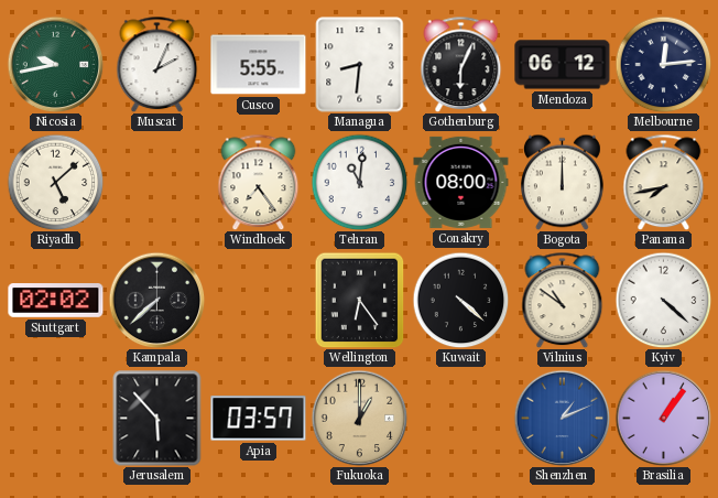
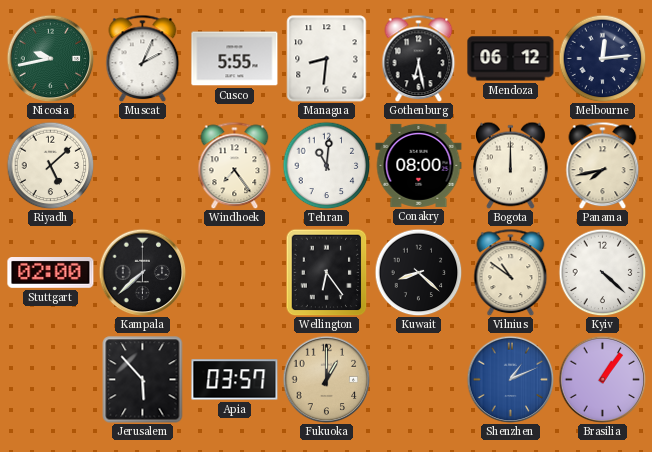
Gothenburg: 6:04 -> 6:28 (419, 58)
Stuttgart: 02:02 -> 02:00 (51, 273)
Kuwait: 4:22 -> 8:22 (418, 272)
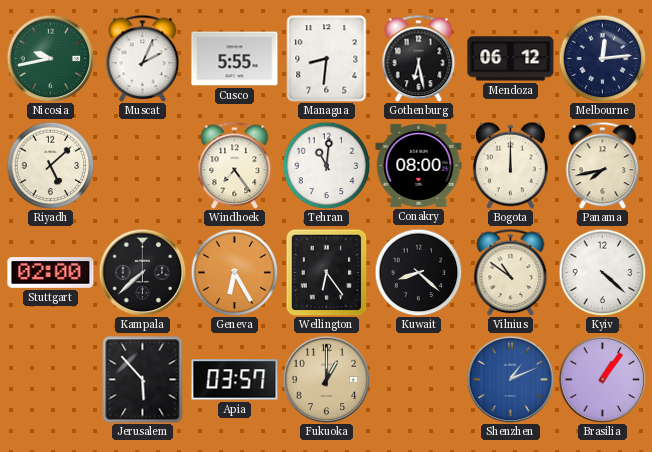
Geneva: none -> 6:25 (234, 272)
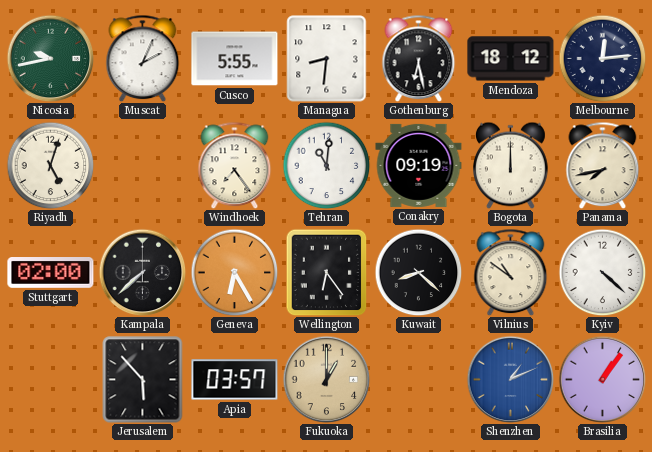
Mendoza: 06:12 -> 18:12 (511, 59)
Riyadh: 5:08 -> 5:03 (50, 165)
Conakry: 08:00 -> 09:19 (419, 165)
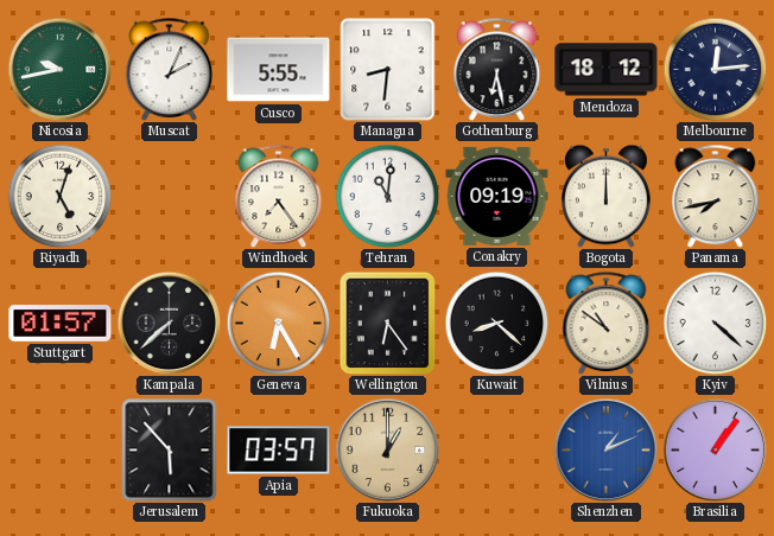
Stuttgart: 02:00 -> 01:57 (61, 324)
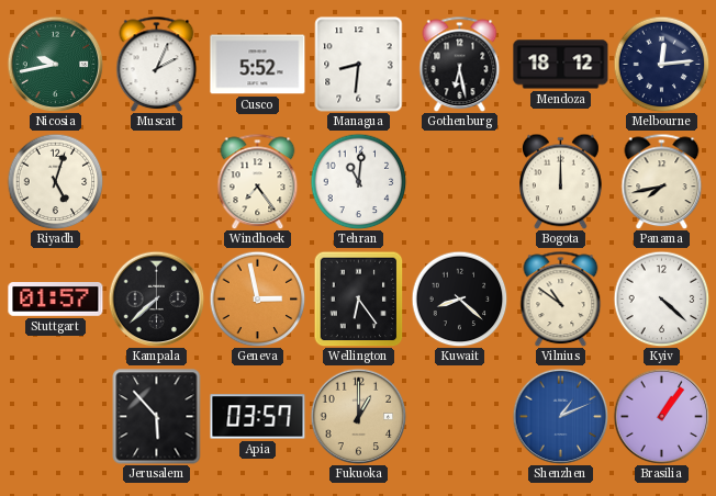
Cusco: 5:55 -> 5:52 (258, 65)
Conakry: 09:19 -> none (497, 196)
Geneva: 6:25 -> 2:58 (257, 298)
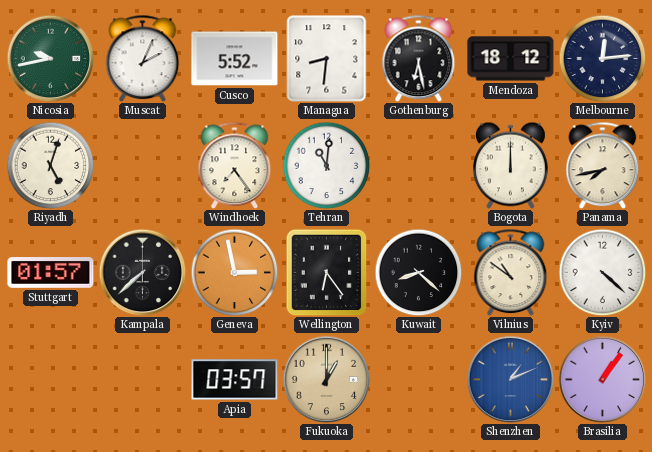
Jerusalem: 5:53 -> none (157, 417)
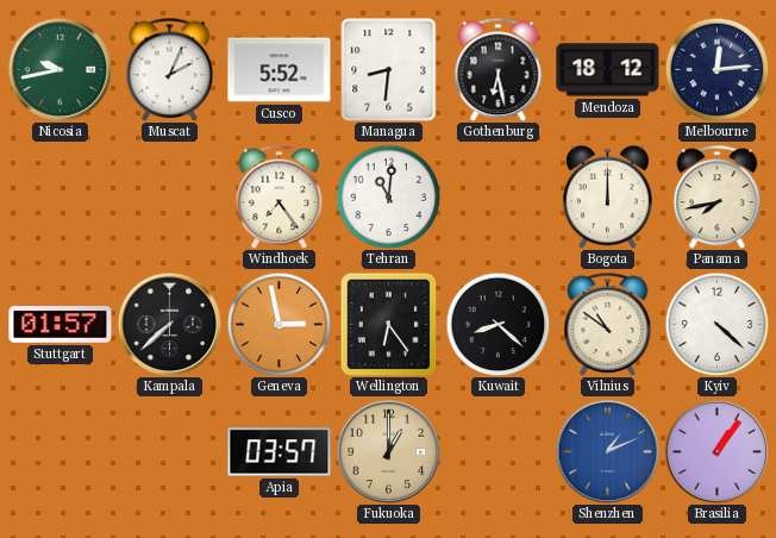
Riyadh: 5:03 -> none (50, 165)
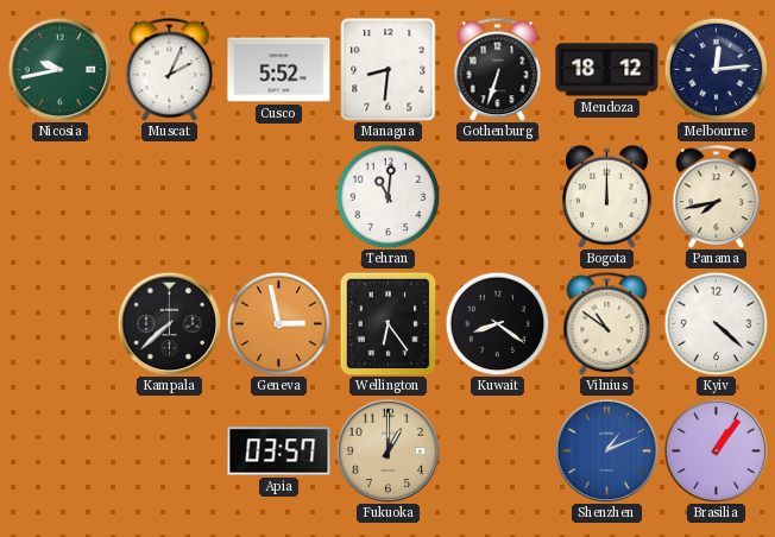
Gothenburg: 6:28 -> 6:33 (498, 69)
Windhoek: 7:24 -> none (280, 196)
Stuttgart: 01:57 -> none (61, 325)
Kuwait: 8:22 -> 8:21 (497, 323)
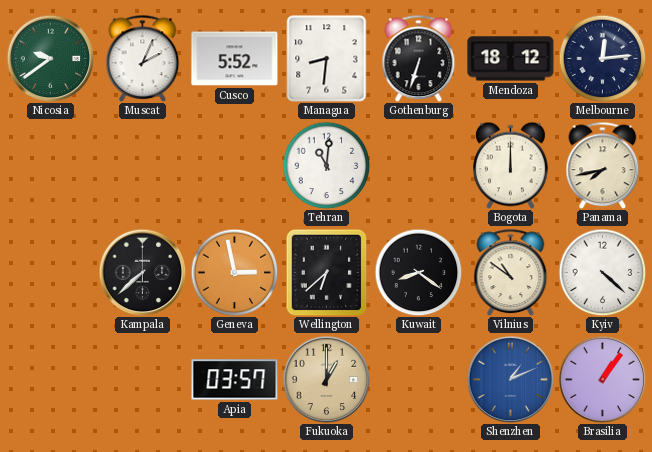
Nicosia: 9:43 -> 9:39 (50, 58)
Wellington: 6:24 -> 6:38 (327, 272)
